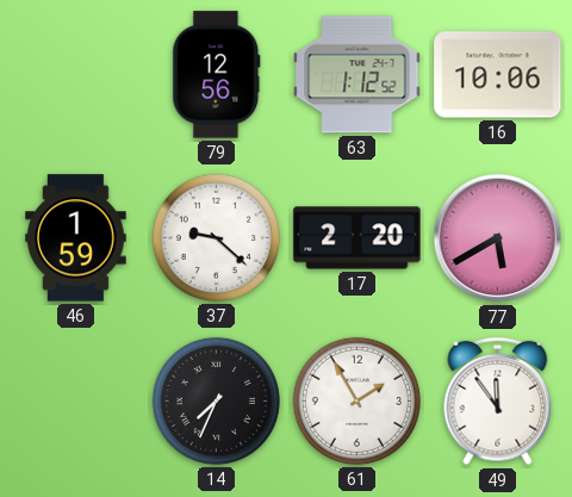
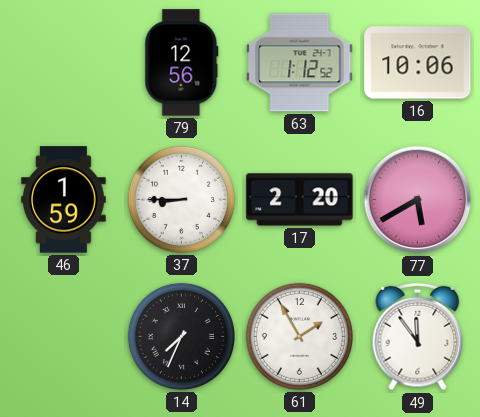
37: 9:22 -> 8:45 (181, 199)
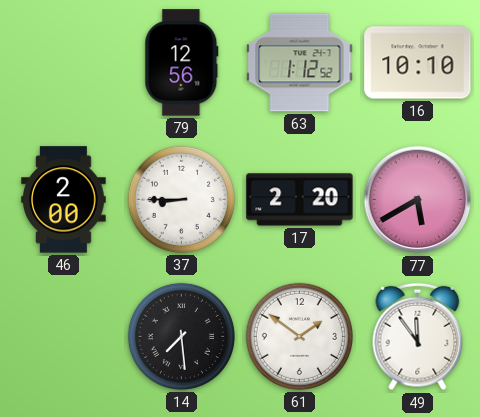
16: 10:06 -> 10:10 (418, 63)
46: 1:59 -> 2:00 (64, 200)
14: 7:34 -> 7:29 (181, 336)
61: 1:55 -> 1:51 (299, 336)
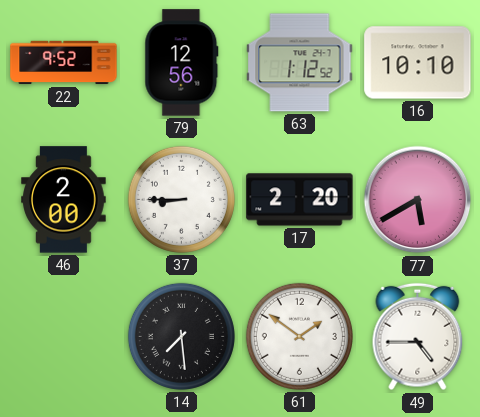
22: none -> 9:52 (64, 63)
49: 11:54 -> 4:45 (418, 337)
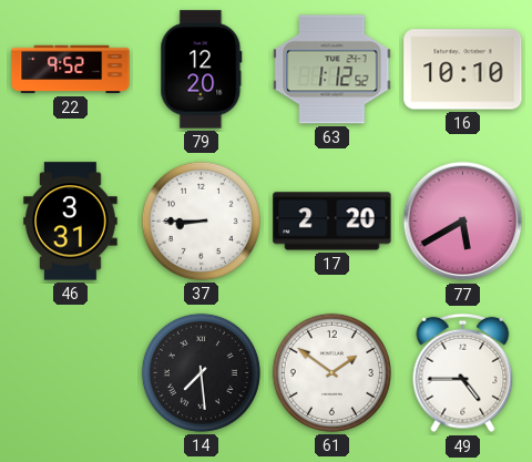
79: 12:56 -> 12:20 (202, 70)
46: 2:00 -> 3:31 (71, 222)
